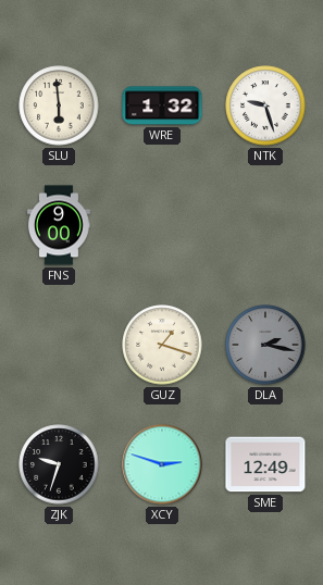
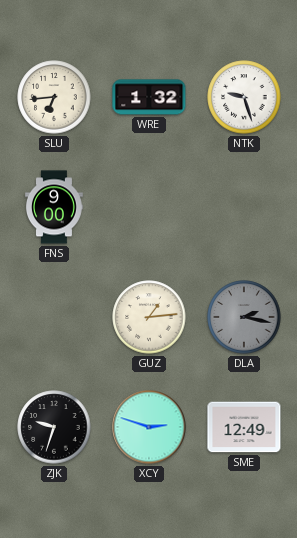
SLU: 5:59 -> 6:44 (54, 97)
GUZ: 1:18 -> 1:14 (149, 317)
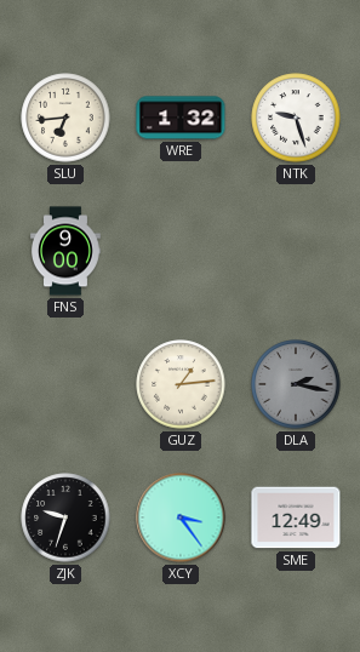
XCY: 2:48 -> 3:24 (181, 517)
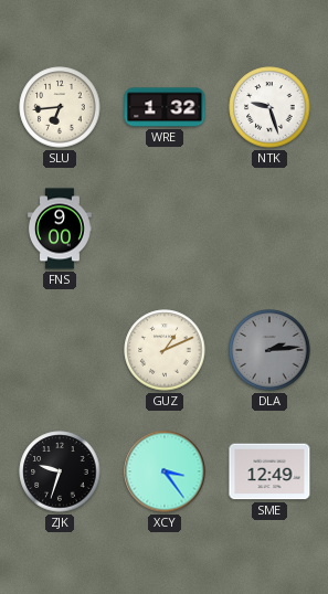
GUZ: 1:14 -> 1:11 (165, 350)
DLA: 2:17 -> 2:14 (269, 350)
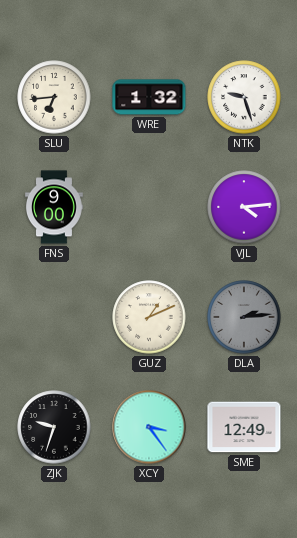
VJL: none -> 4:14 (244, 207)
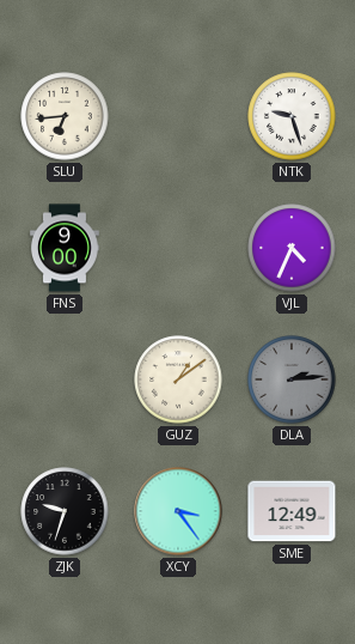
WRE: 1:32 -> none (149, 97)
VJL: 4:14 -> 4:34 (292, 248)
GUZ: 1:11 -> 1:09 (178, 379)
